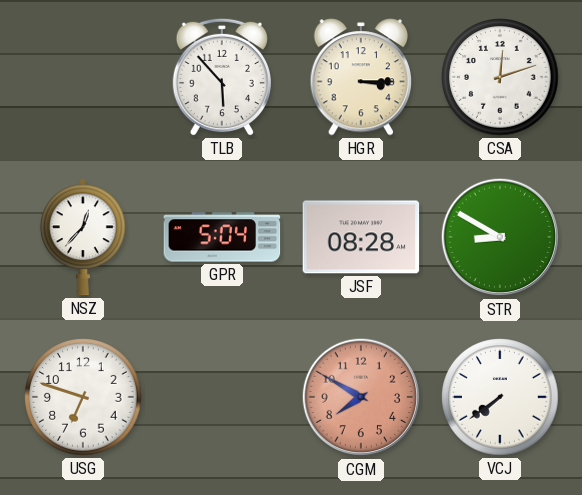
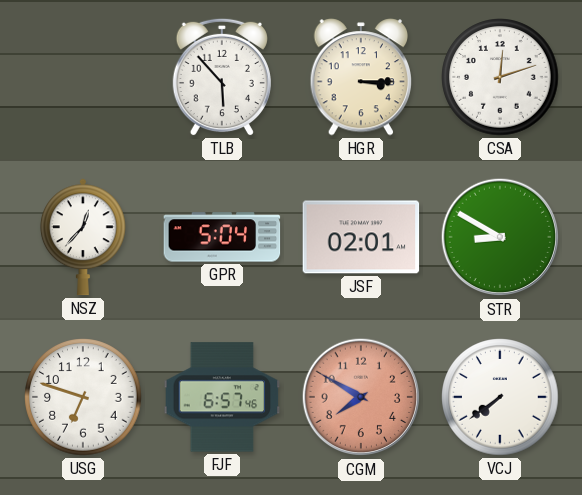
JSF: 08:28 -> 02:01 (361, 237)
FJF: none -> 6:57 (222, 397)
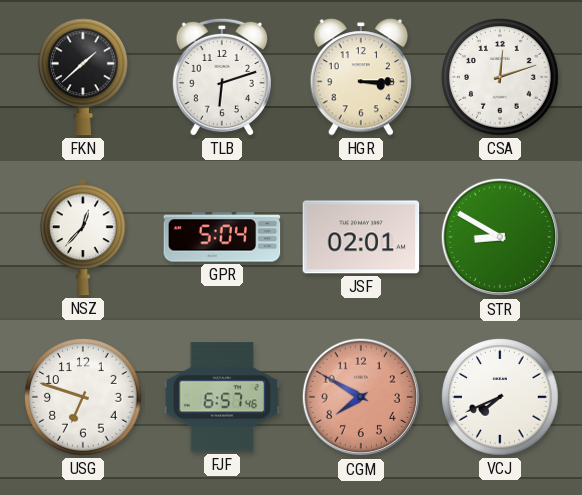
FKN: none -> 1:38 (84, 77)
TLB: 5:53 -> 6:12 (222, 77)
VCJ: 7:39 -> 7:41 (500, 397)
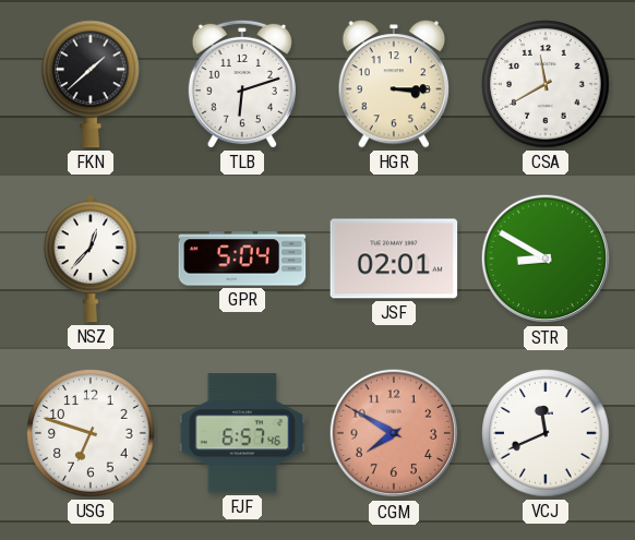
CSA: 12:12 -> 11:40 (546, 84)
VCJ: 7:41 -> 11:41 (546, 433)
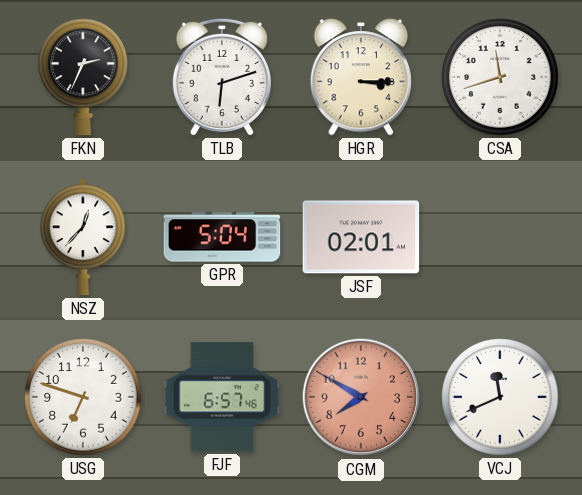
FKN: 1:38 -> 2:34 (84, 77)
CSA: 11:40 -> 11:42 (500, 77)
STR: 8:50 -> none (546, 259)
